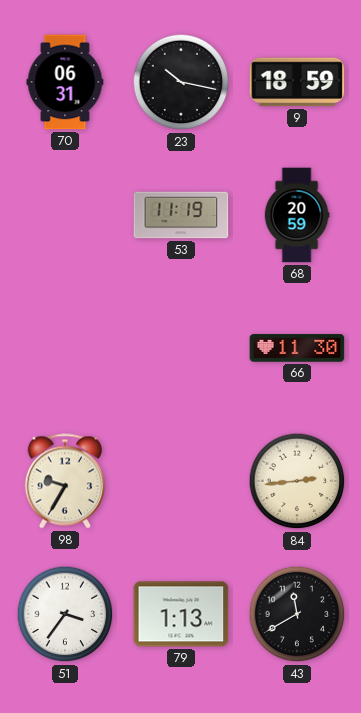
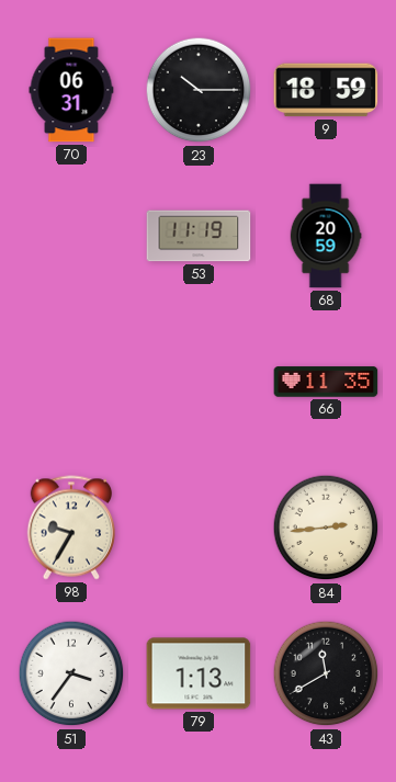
23: 10:17 -> 10:15 (199, 90)
66: 11:30 -> 11:35 (326, 382)
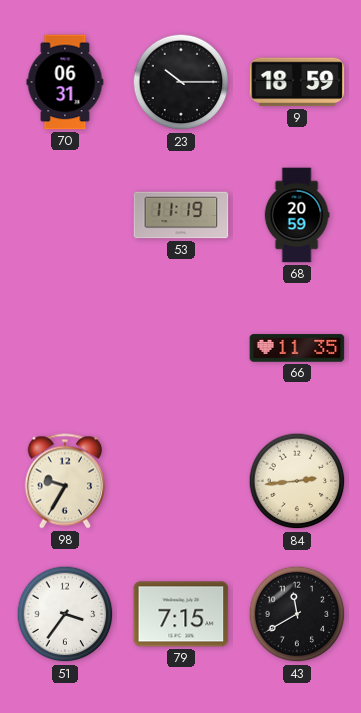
79: 1:13 -> 7:15 (181, 614)
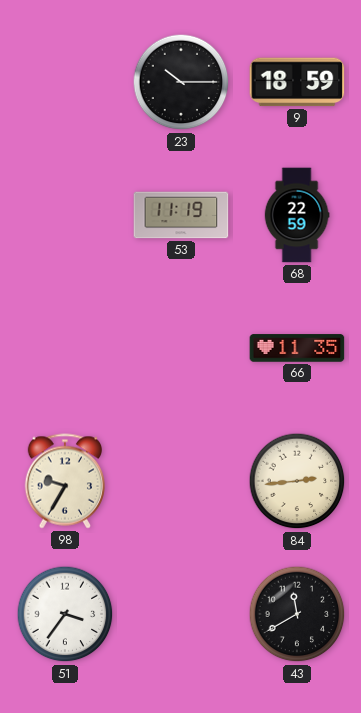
70: 06:31 -> none (65, 82)
68: 20:59 -> 22:59 (297, 215)
79: 7:15 -> none (181, 614)
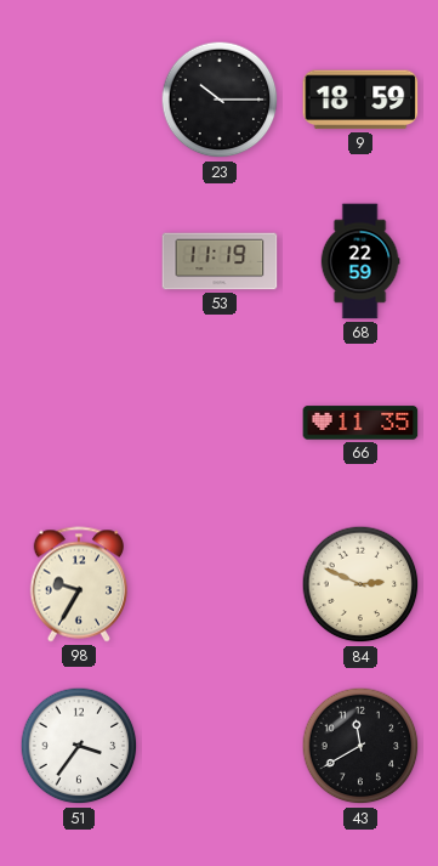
84: 2:44 -> 2:49 (360, 584)
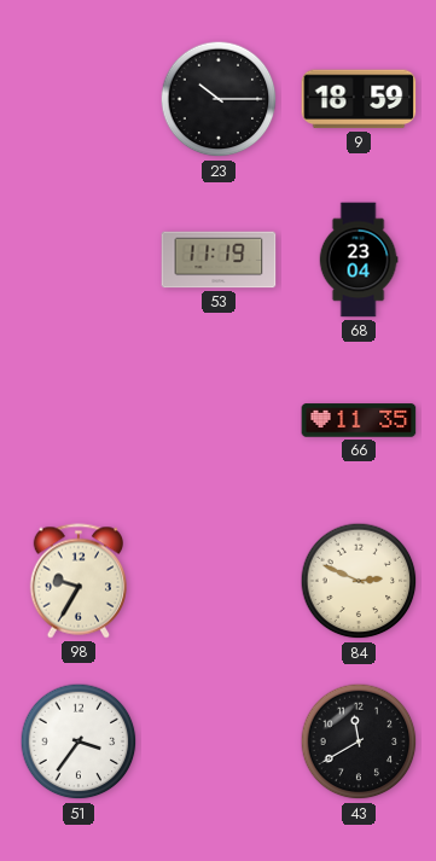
68: 22:59 -> 23:04 (359, 260)
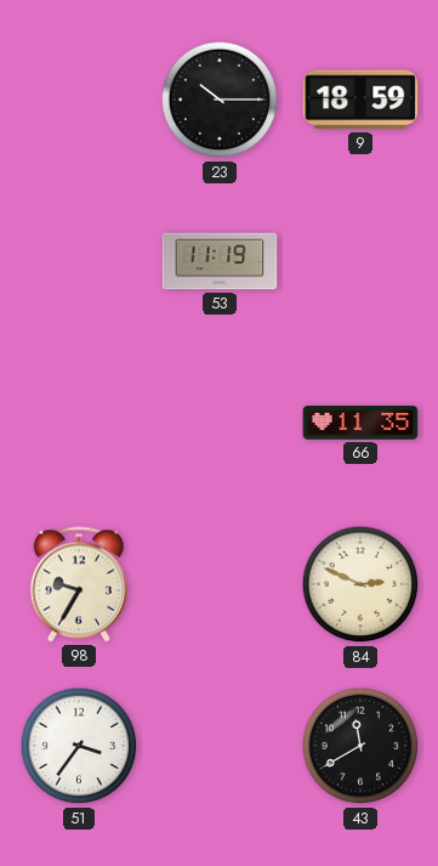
68: 23:04 -> none (359, 260)
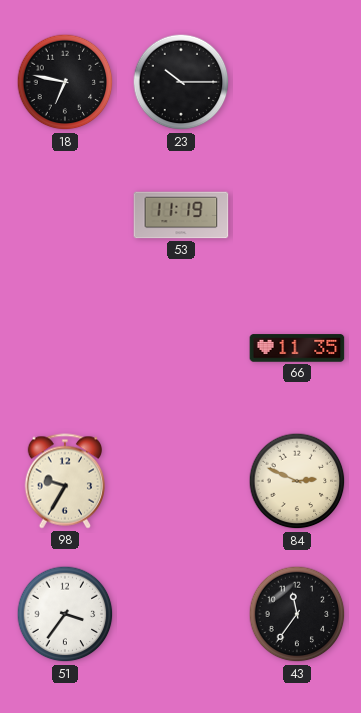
18: none -> 6:47 (65, 82)
9: 18:59 -> none (360, 100)
43: 11:40 -> 11:36 (297, 614)
